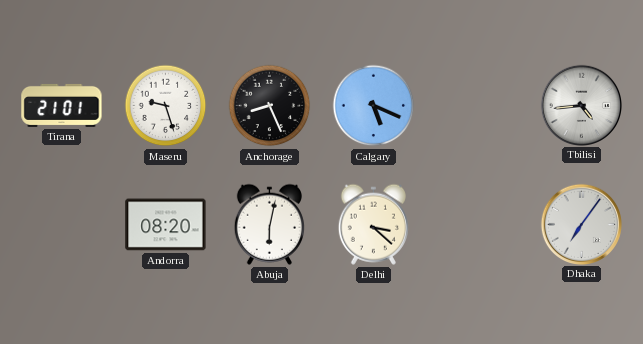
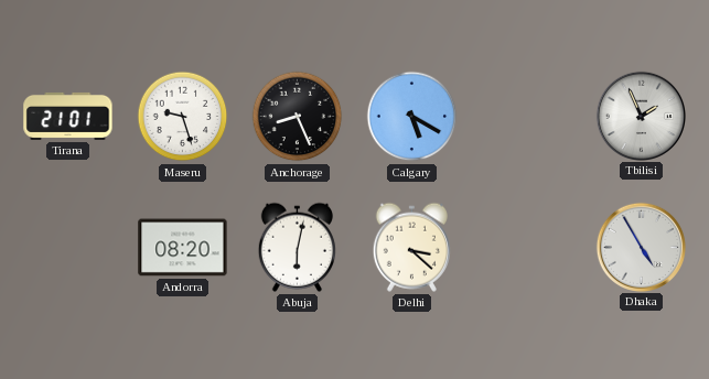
Calgary: 5:19 -> 5:20 (412, 117)
Tbilisi: 4:44 -> 1:56 (641, 116)
Dhaka: 7:06 -> 4:55 (641, 247)
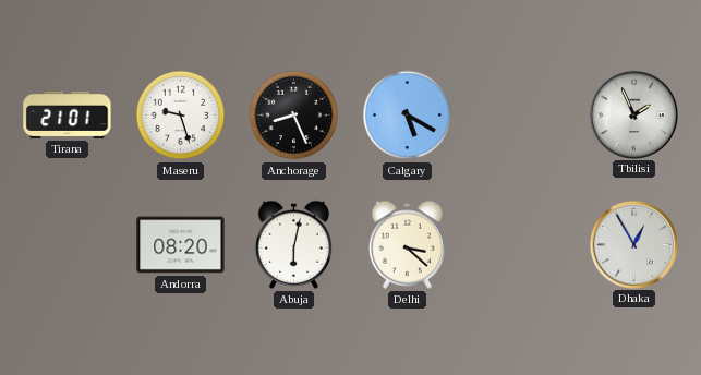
Dhaka: 4:55 -> 12:55 (633, 244)
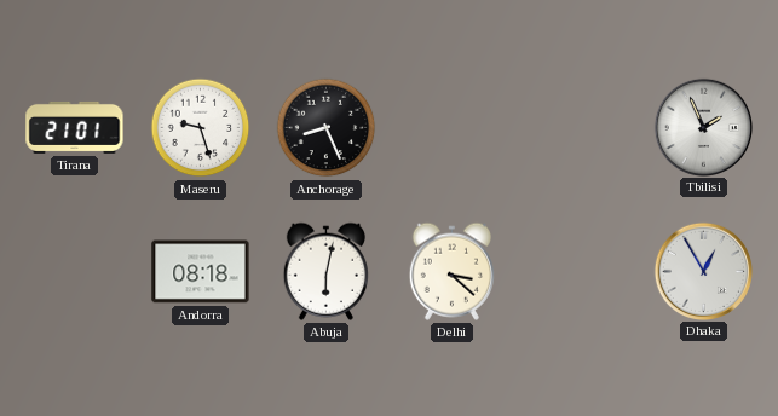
Calgary: 5:20 -> none (408, 116)
Andorra: 08:20 -> 08:18 (201, 272)
